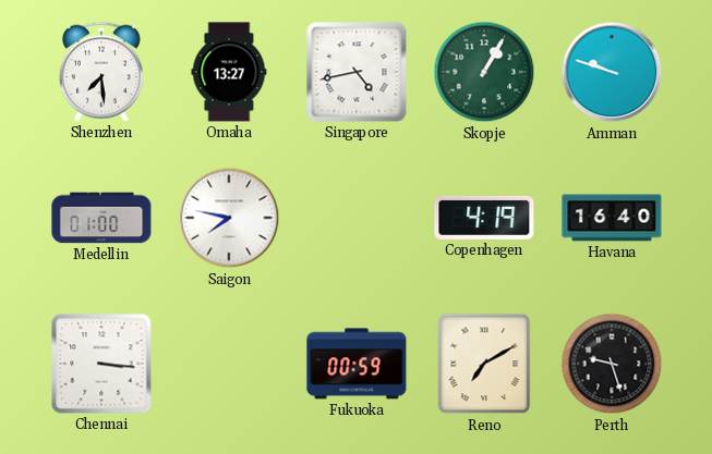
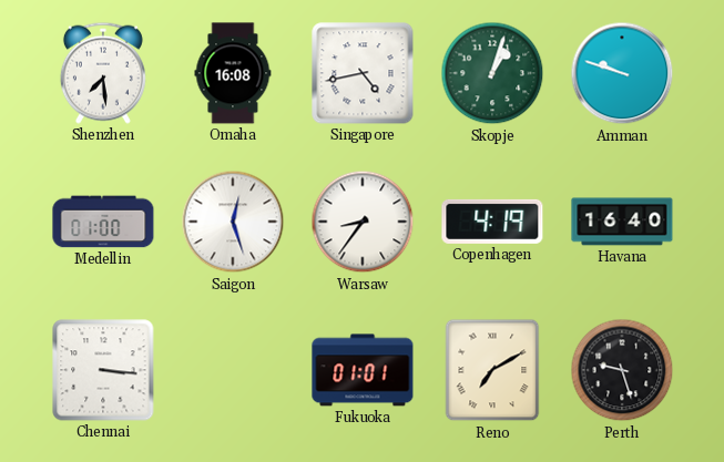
Omaha: 13:27 -> 16:08 (233, 73)
Skopje: 1:05 -> 1:03 (492, 73)
Saigon: 7:47 -> 12:27 (233, 222)
Warsaw: none -> 8:36 (363, 222)
Fukuoka: 00:59 -> 01:01 (363, 370)
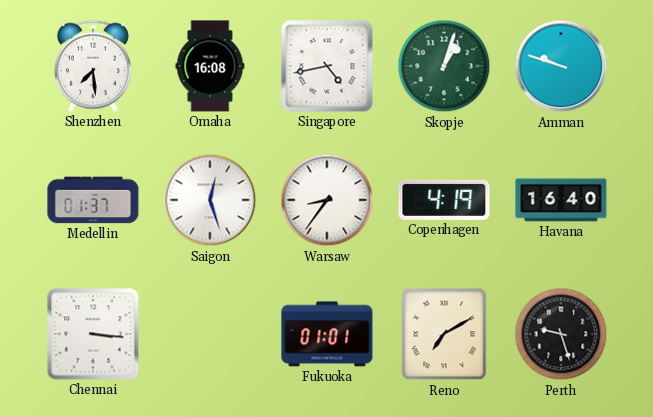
Medellin: 01:00 -> 01:37 (93, 200)
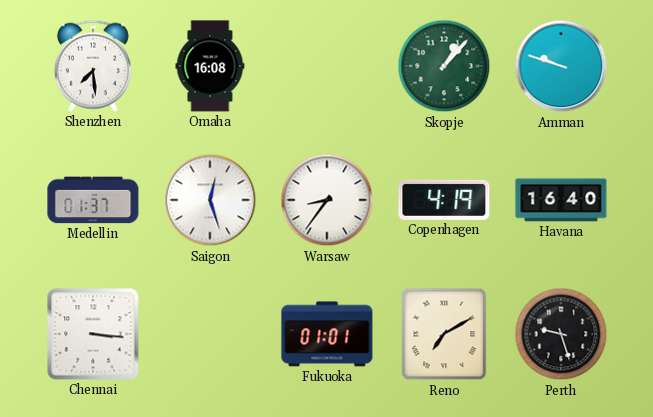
Singapore: 4:43 -> none (327, 66)
Skopje: 1:03 -> 1:07 (444, 66)
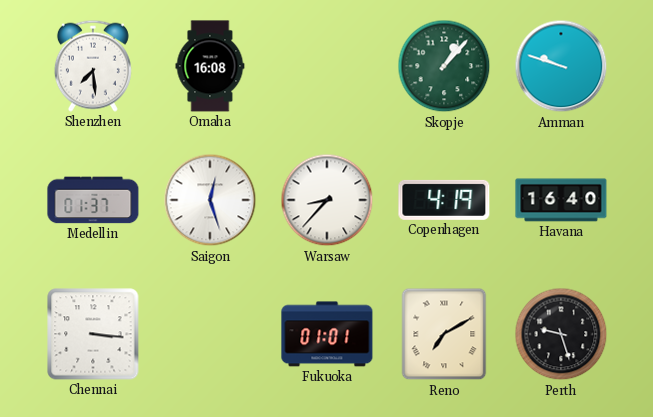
Warsaw: 8:36 -> 8:37 (327, 200)
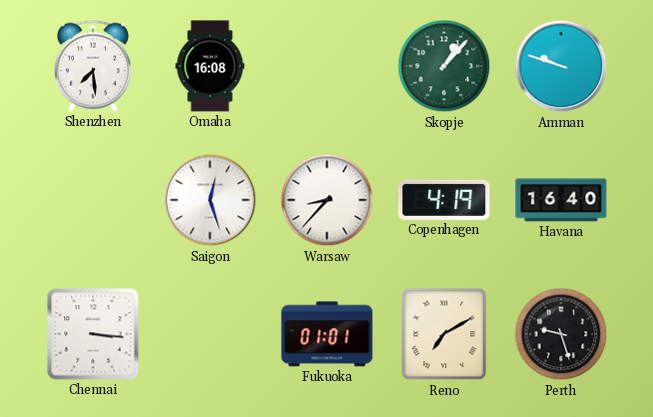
Medellin: 01:37 -> none (93, 200)
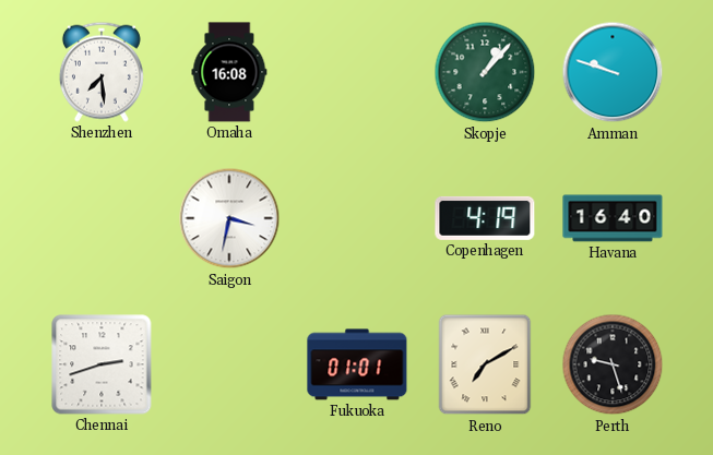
Saigon: 12:27 -> 3:32 (229, 218)
Warsaw: 8:37 -> none (327, 200)
Chennai: 3:16 -> 2:42 (102, 364)
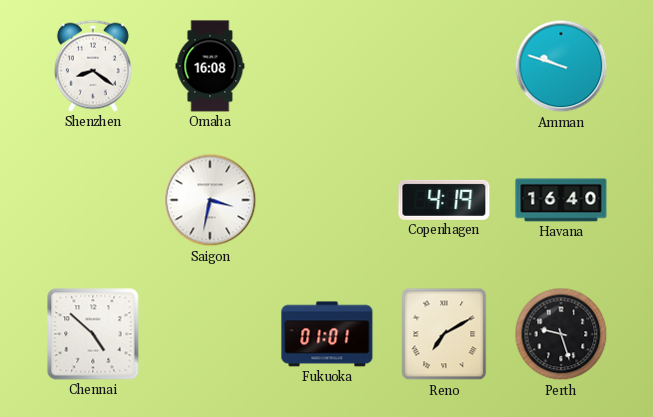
Shenzhen: 7:29 -> 8:21 (93, 66)
Skopje: 1:07 -> none (485, 72)
Chennai: 2:42 -> 4:52 (93, 334)
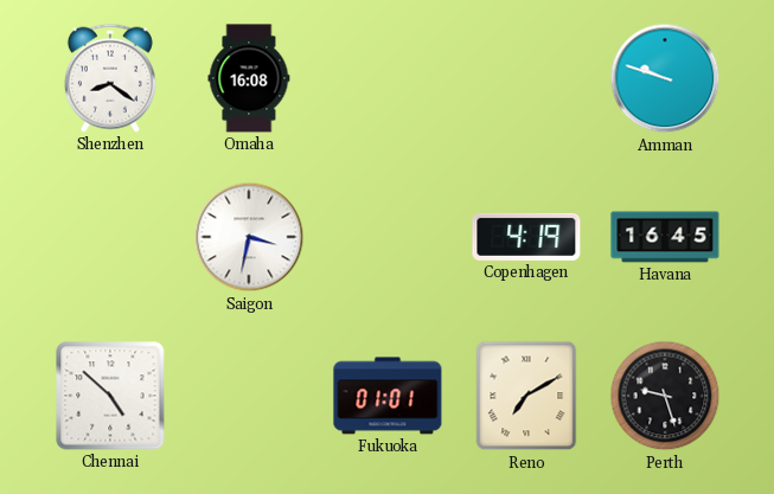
Havana: 16:40 -> 16:45 (665, 237)
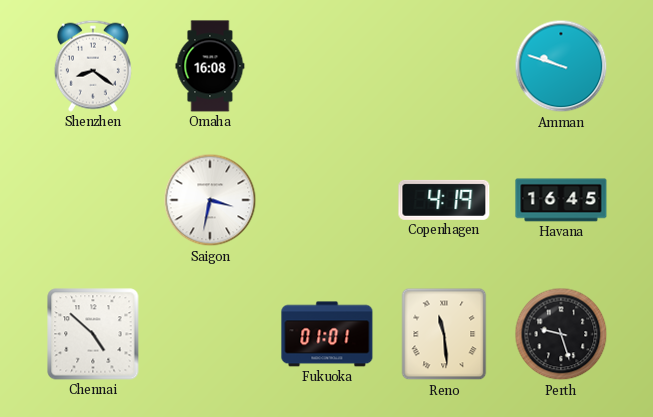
Reno: 7:10 -> 11:29 (444, 334)
